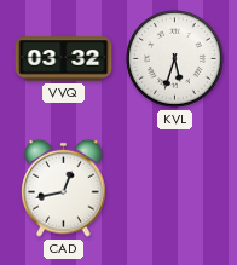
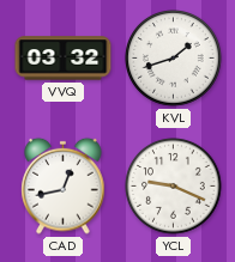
KVL: 5:33 -> 1:42 (174, 59)
YCL: none -> 9:19 (174, 187)
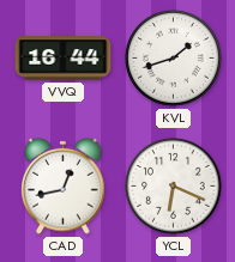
VVQ: 03:32 -> 16:44 (64, 59)
YCL: 9:19 -> 6:19 (174, 187)
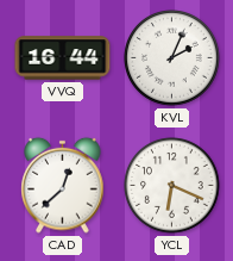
KVL: 1:42 -> 2:04 (172, 58)
CAD: 12:43 -> 12:38 (63, 185)
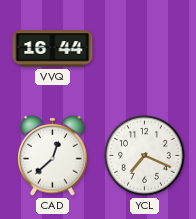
KVL: 2:04 -> none (172, 58)
YCL: 6:19 -> 7:19 (145, 156)
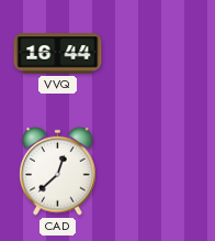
YCL: 7:19 -> none (145, 156)
